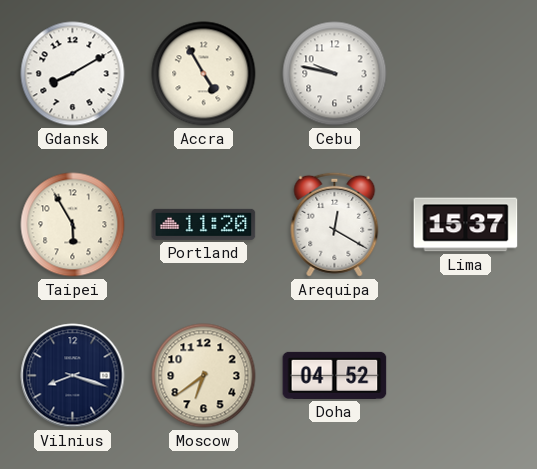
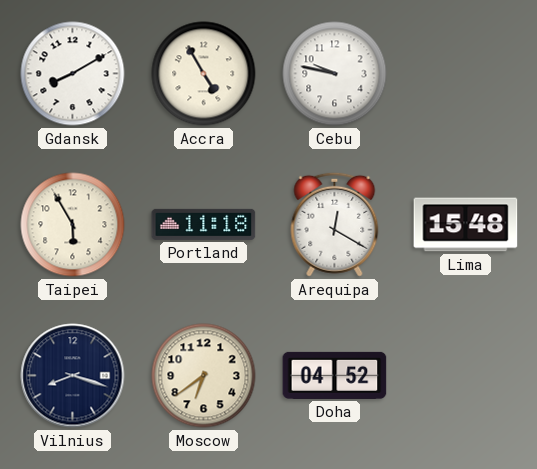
Portland: 11:20 -> 11:18 (204, 224)
Lima: 15:37 -> 15:48 (466, 225)
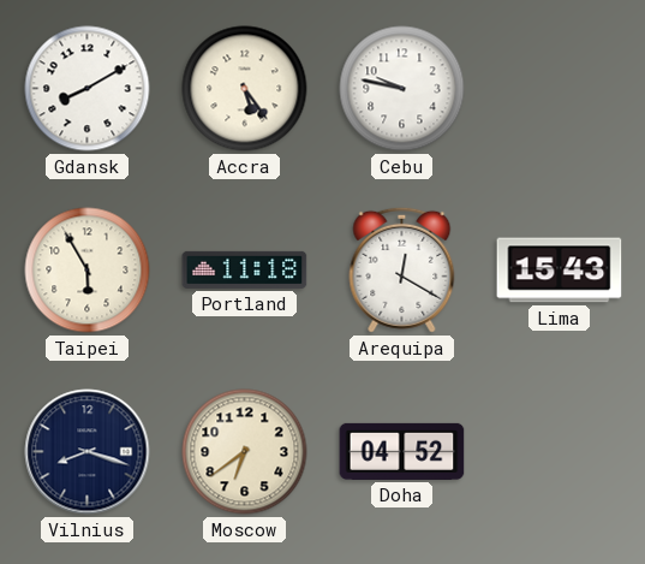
Accra: 4:55 -> 5:24 (245, 89)
Lima: 15:48 -> 15:43 (560, 271)
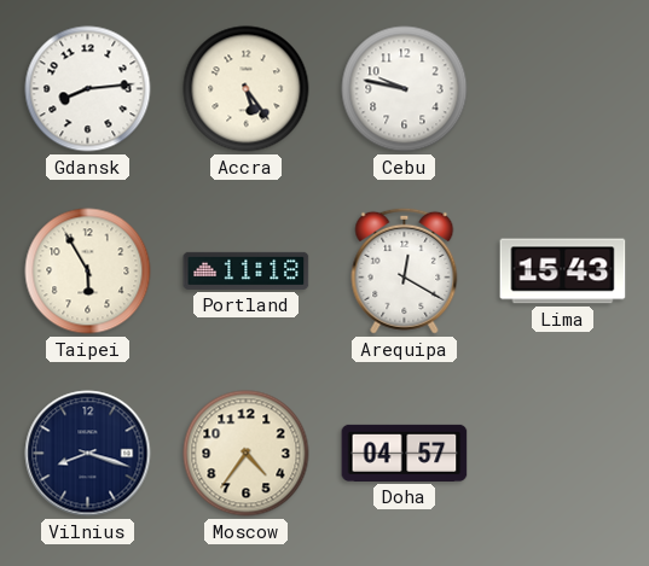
Gdansk: 8:10 -> 8:14 (88, 89)
Moscow: 6:39 -> 4:36 (247, 454)
Doha: 04:52 -> 04:57 (405, 453)
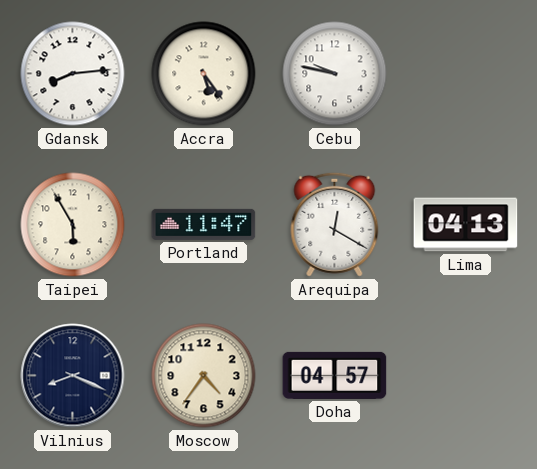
Portland: 11:18 -> 11:47 (204, 224)
Lima: 15:43 -> 04:13 (466, 225)
Vilnius: 8:18 -> 8:19 (73, 376)
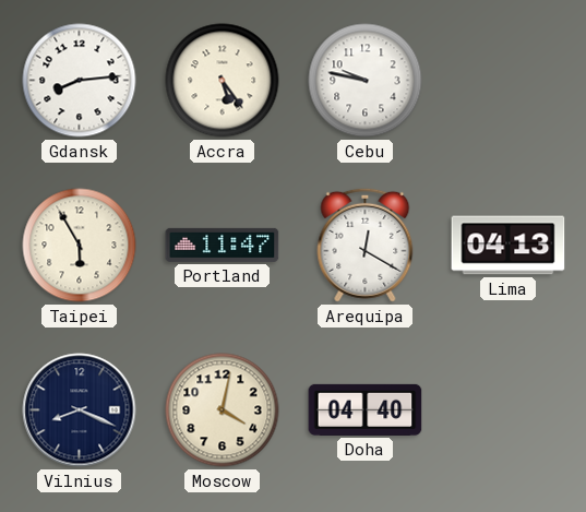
Moscow: 4:36 -> 4:02 (223, 410)
Doha: 04:57 -> 04:40 (366, 409)
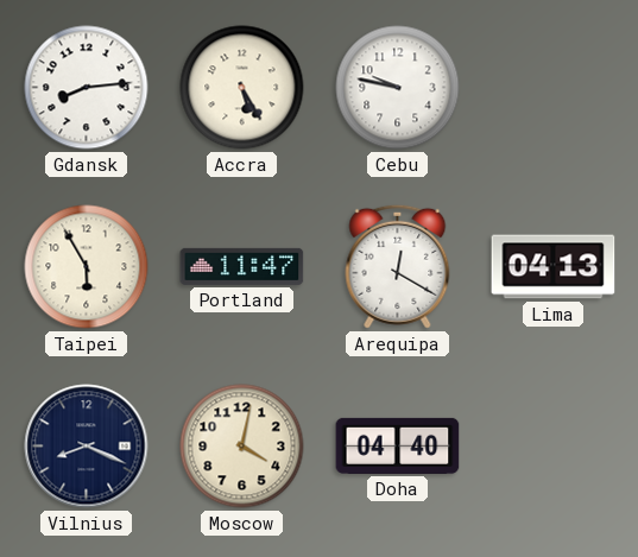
Accra: 5:24 -> 5:25 (242, 88)
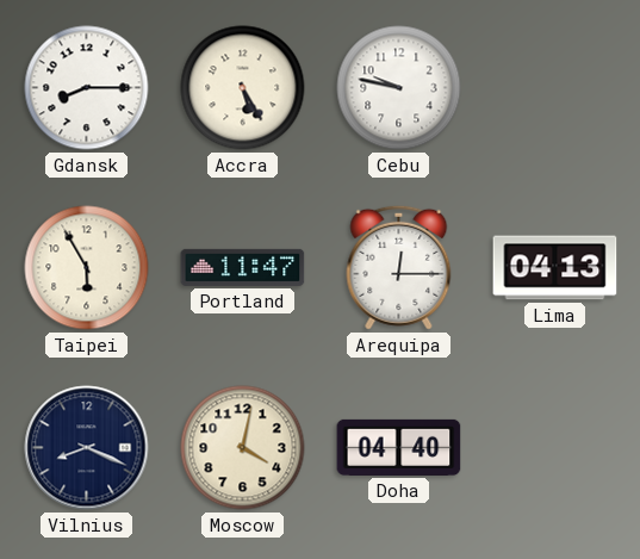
Gdansk: 8:14 -> 8:15 (87, 88)
Arequipa: 12:20 -> 12:15 (399, 267)
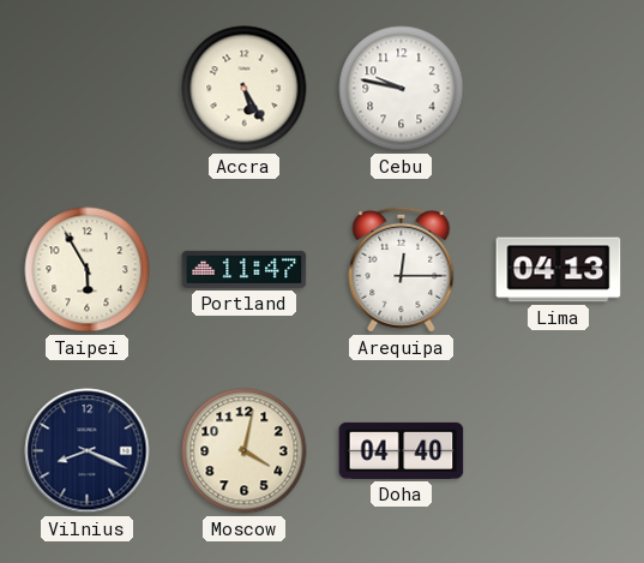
Gdansk: 8:15 -> none (87, 88)
